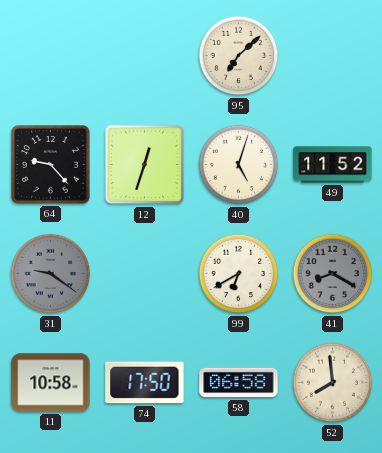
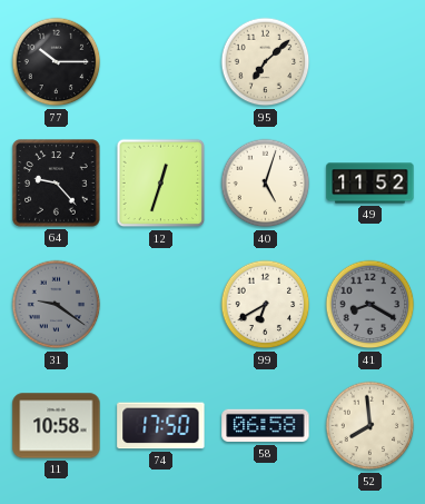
77: none -> 10:15 (57, 62)
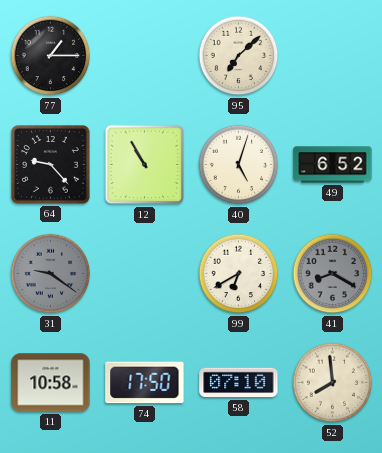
77: 10:15 -> 1:15 (51, 56)
12: 12:33 -> 10:55 (145, 165)
49: 11:52 -> 6:52 (333, 165)
58: 06:58 -> 07:10 (239, 383)
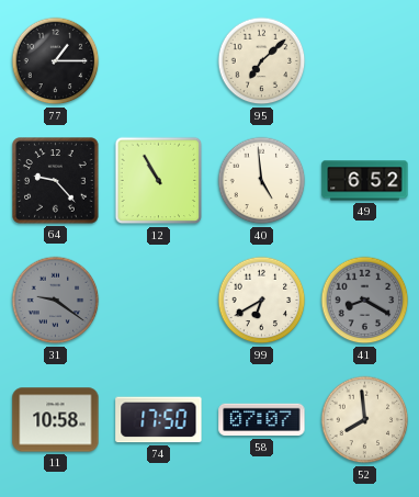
40: 5:03 -> 4:59 (262, 181)
58: 07:10 -> 07:07 (262, 420)
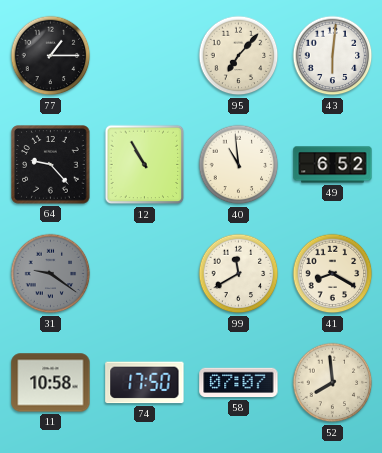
95: 7:08 -> 7:07 (239, 56)
43: none -> 6:01 (333, 56)
40: 4:59 -> 10:59 (239, 165)
99: 6:40 -> 11:40 (239, 274)
41 dial: grey -> cream (333, 274)
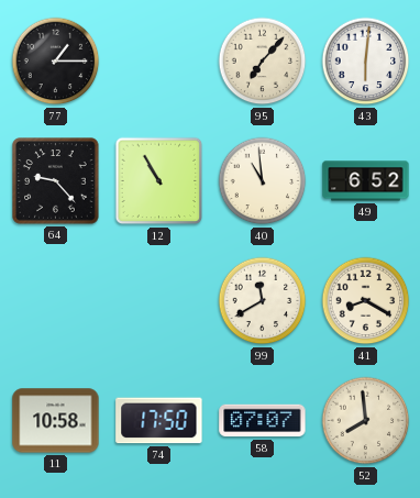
31: 9:21 -> none (51, 274)
